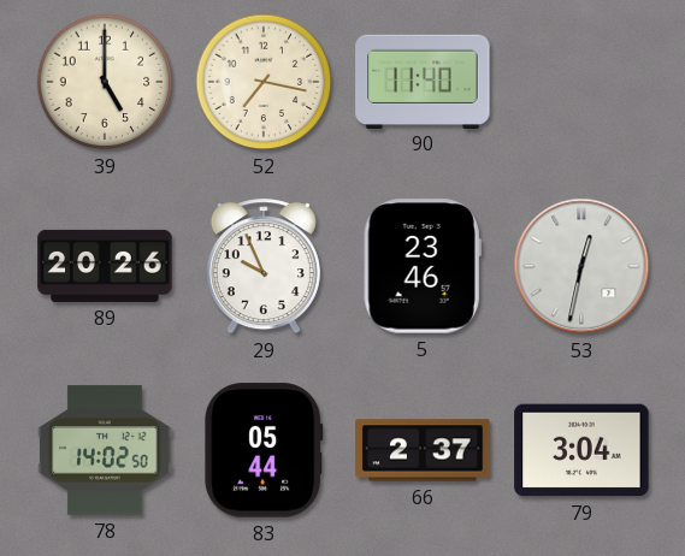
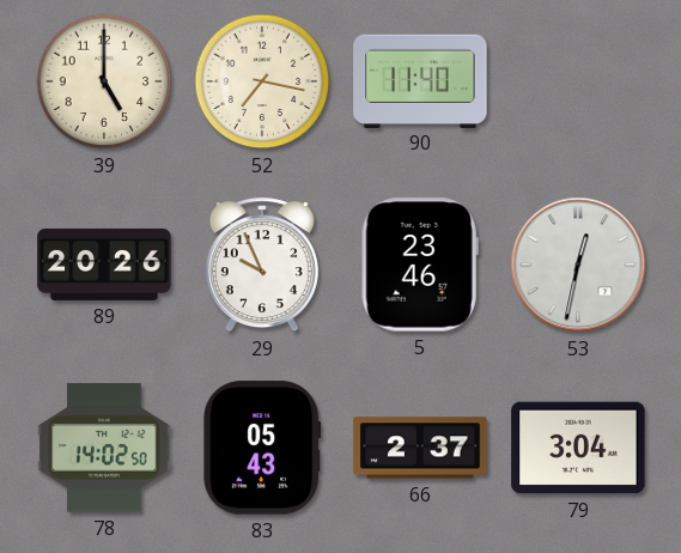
83: 05:44 -> 05:43 (262, 448)
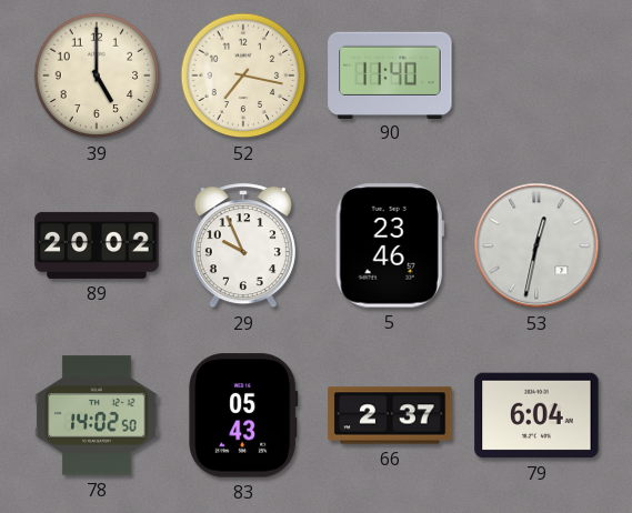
89: 20:26 -> 20:02 (97, 245)
79: 3:04 -> 6:04 (536, 415)
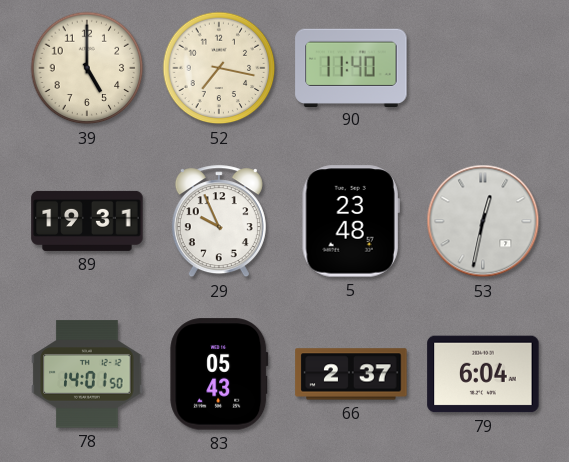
89: 20:02 -> 19:31 (87, 221)
5: 23:46 -> 23:48 (351, 221)
78: 14:02 -> 14:01 (87, 374)
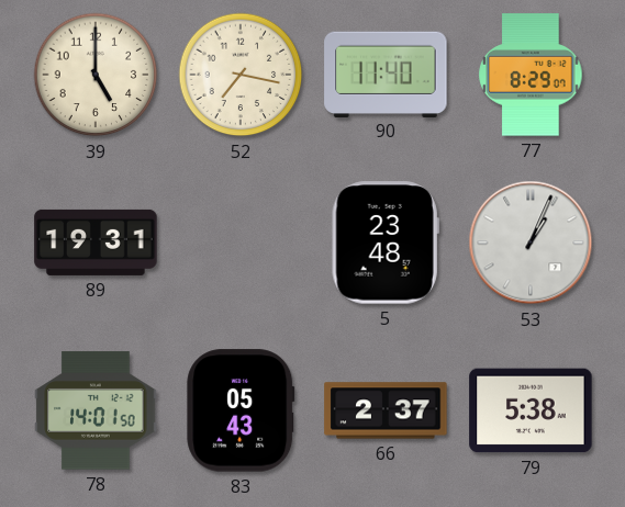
77: none -> 8:29 (531, 75)
29: 9:56 -> none (219, 222)
53: 12:32 -> 1:04 (531, 243)
79: 6:04 -> 5:38 (531, 410)
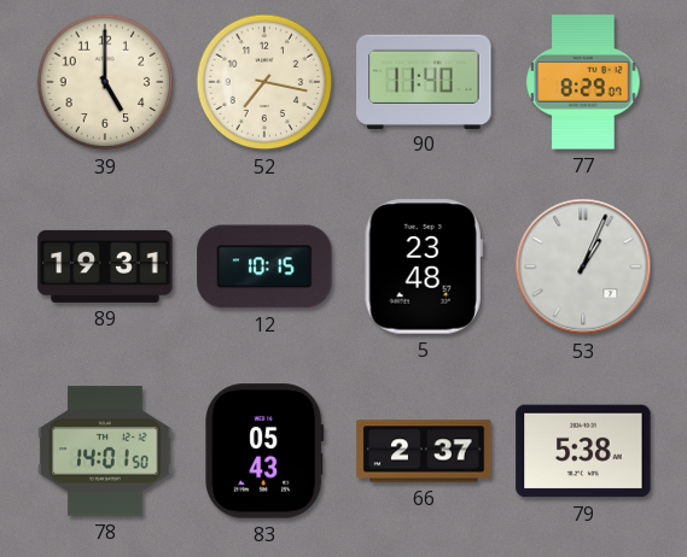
12: none -> 10:15 (264, 266)
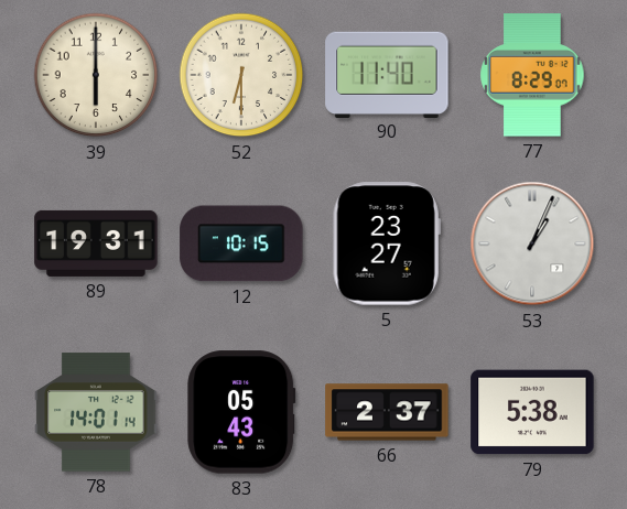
39: 5:00 -> 6:00 (96, 75)
52: 7:17 -> 6:30 (241, 75)
5: 23:48 -> 23:27 (387, 243)
78: 14:01:50 -> 14:01:14 (96, 412)
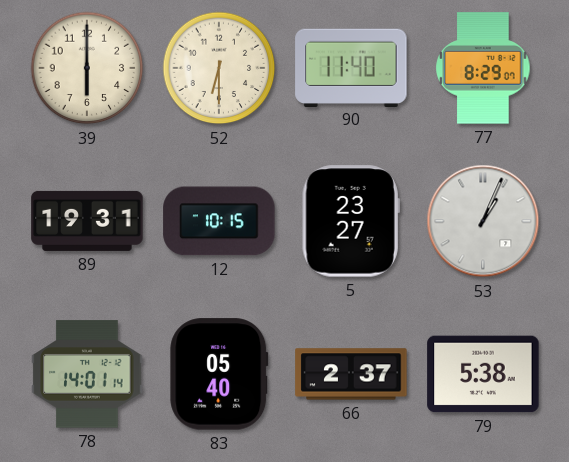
83: 05:43 -> 05:40 (219, 374)
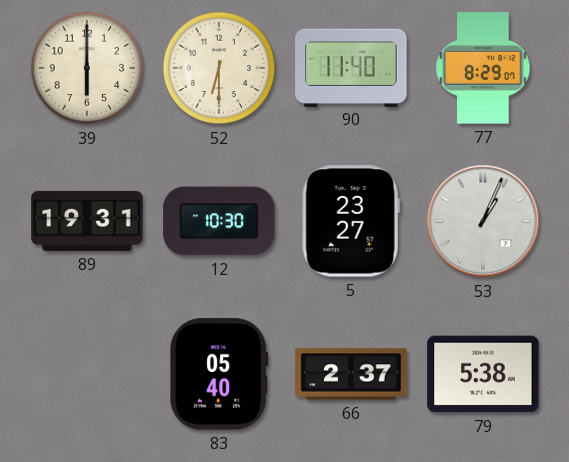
12: 10:15 -> 10:30 (219, 221)
78: 14:01 -> none (87, 374)
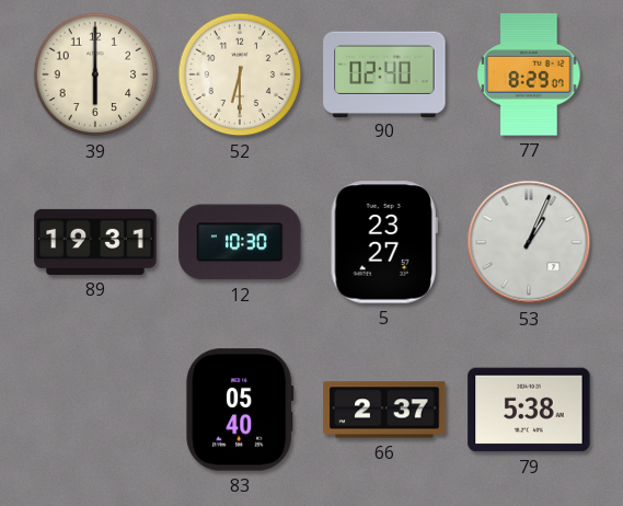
90: 11:40 -> 02:40 (384, 73)
